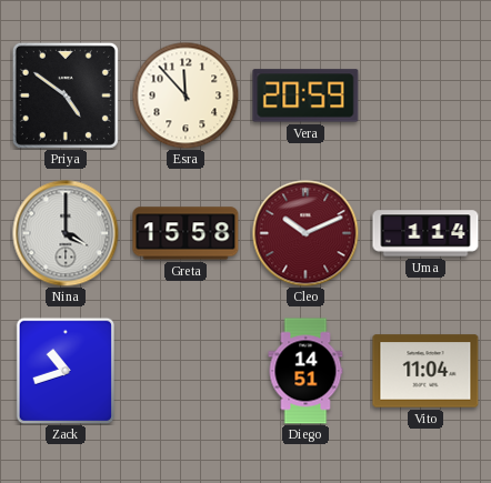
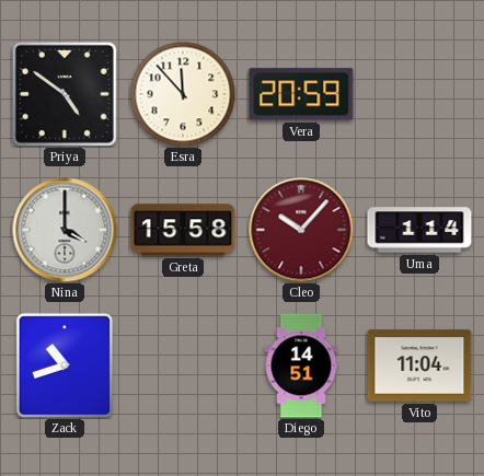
Cleo: 10:11 -> 10:07 (301, 230)
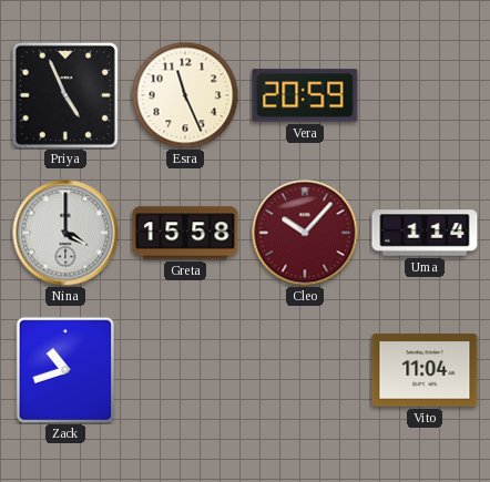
Priya: 4:51 -> 4:56 (65, 95)
Esra: 11:53 -> 11:26 (185, 95)
Diego: 14:51 -> none (301, 365)
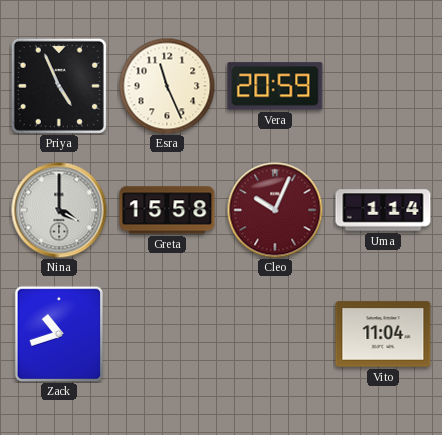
Cleo: 10:07 -> 10:04 (275, 210)
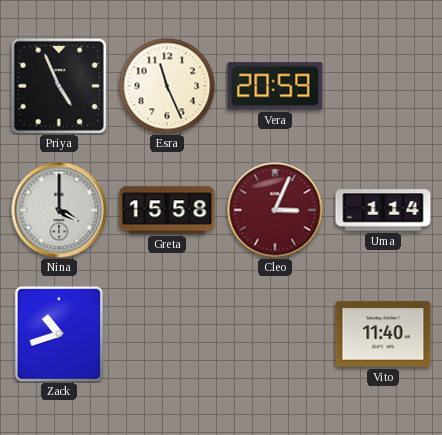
Cleo: 10:04 -> 3:04 (275, 210)
Vito: 11:04 -> 11:40 (383, 334)
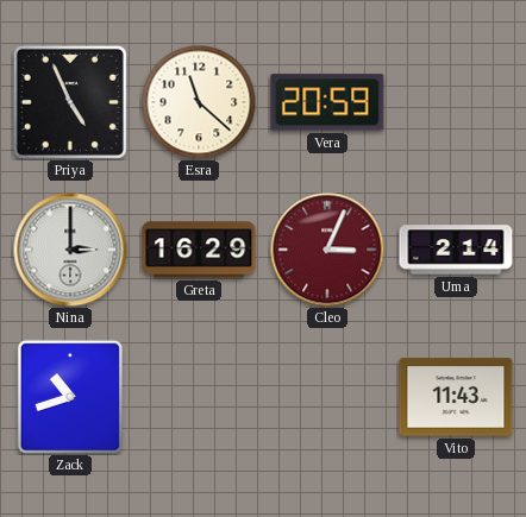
Esra: 11:26 -> 11:22 (199, 102)
Nina: 4:00 -> 3:00 (70, 250)
Greta: 15:58 -> 16:29 (199, 250)
Uma: 1:14 -> 2:14 (456, 250)
Vito: 11:40 -> 11:43 (456, 397)
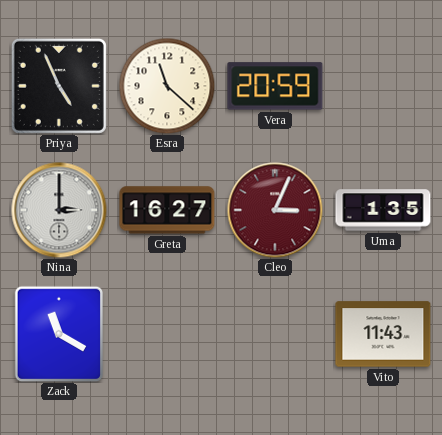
Greta: 16:29 -> 16:27 (167, 210)
Uma: 2:14 -> 1:35 (383, 210)
Zack: 10:42 -> 11:20 (58, 334)
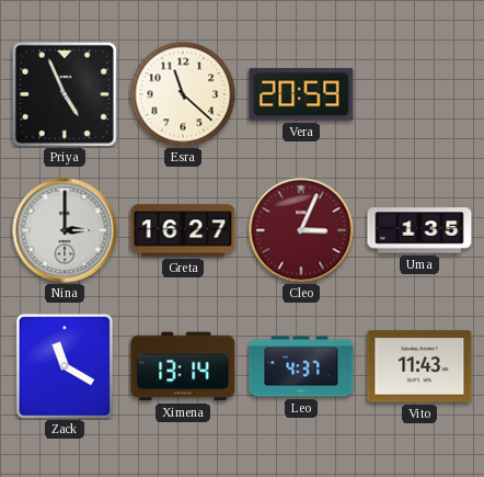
Ximena: none -> 13:14 (183, 366)
Leo: none -> 4:37 (301, 366)
